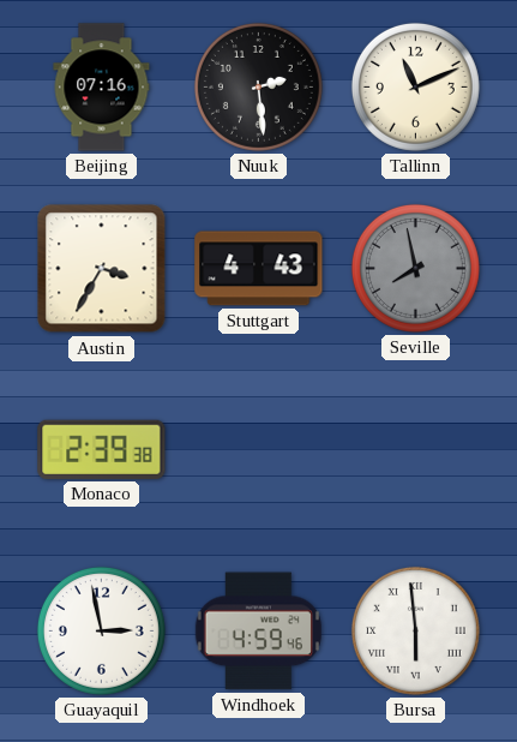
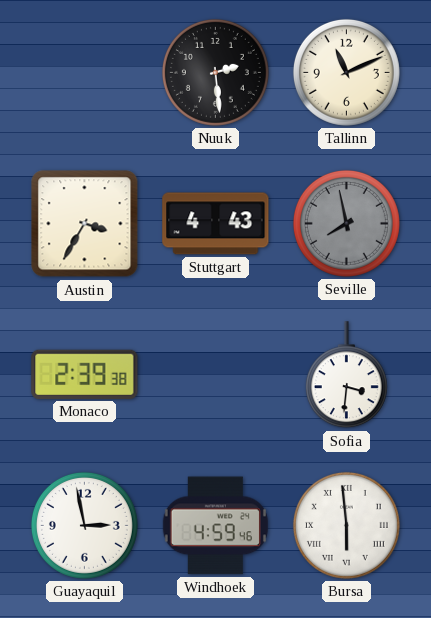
Beijing: 07:16 -> none (102, 88)
Sofia: none -> 3:31 (346, 375)
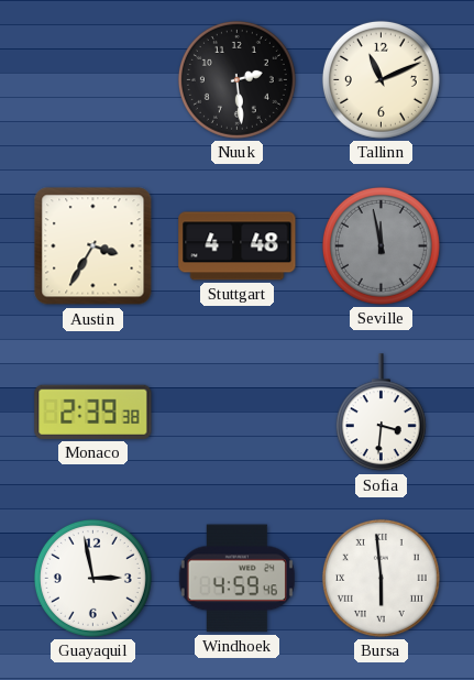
Stuttgart: 4:43 -> 4:48 (238, 246)
Seville: 7:58 -> 11:58 (381, 245)
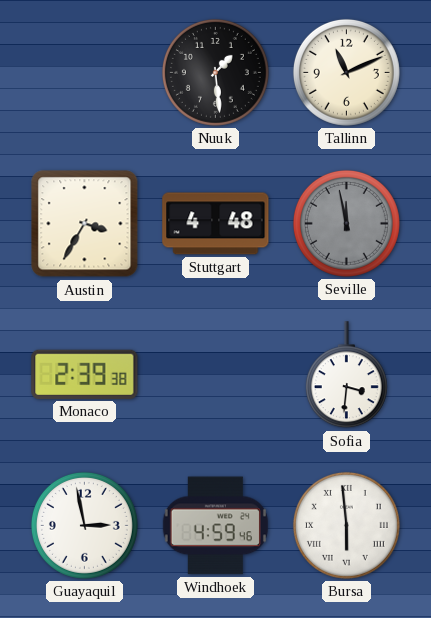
Nuuk: 2:29 -> 1:29 (215, 72)
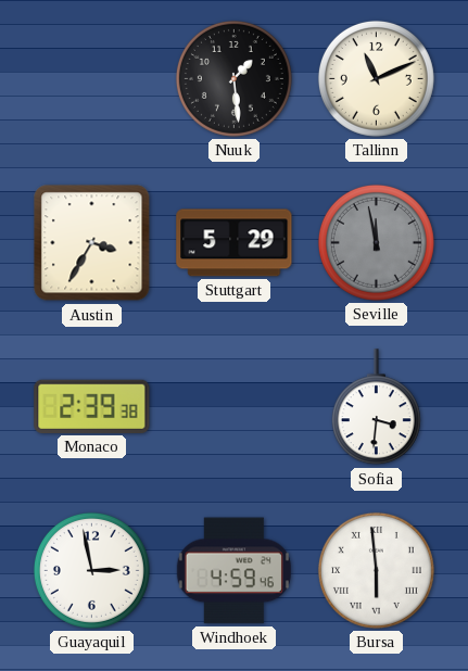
Stuttgart: 4:48 -> 5:29 (235, 243)
